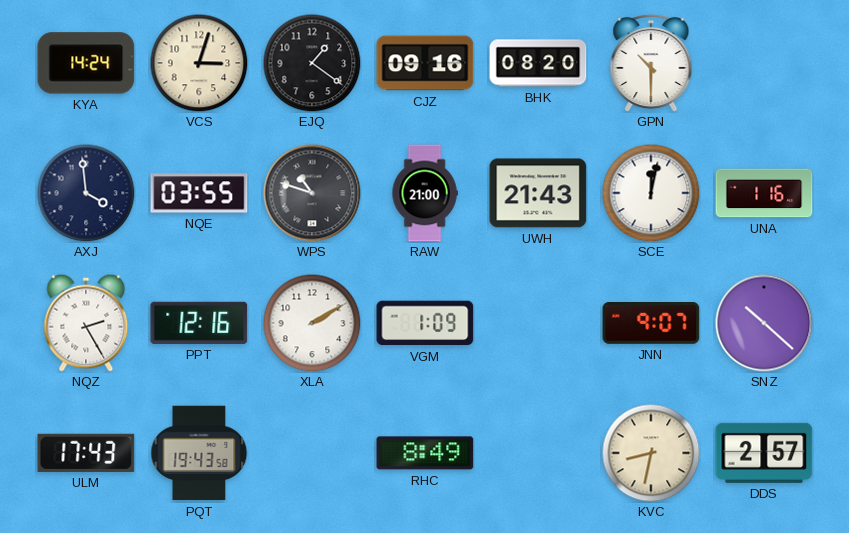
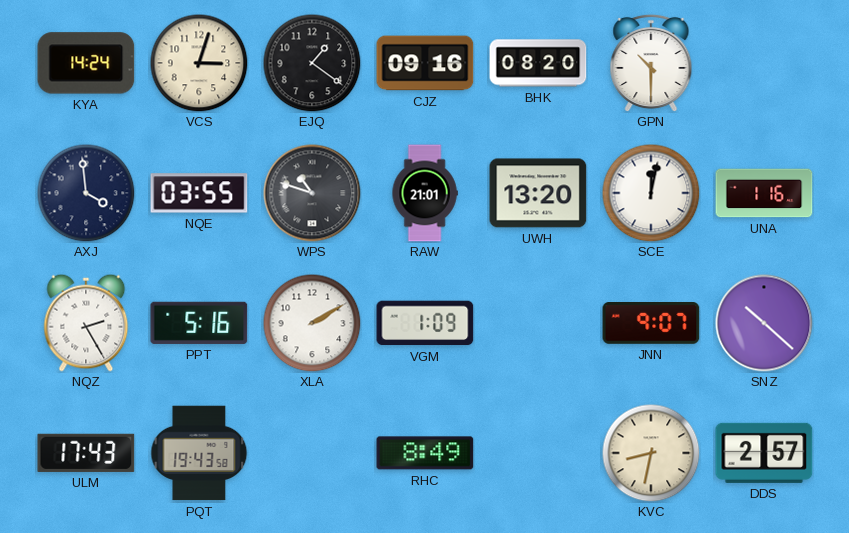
RAW: 21:00 -> 21:01 (425, 193)
UWH: 21:43 -> 13:20 (538, 193)
PPT: 12:16 -> 5:16 (199, 323)
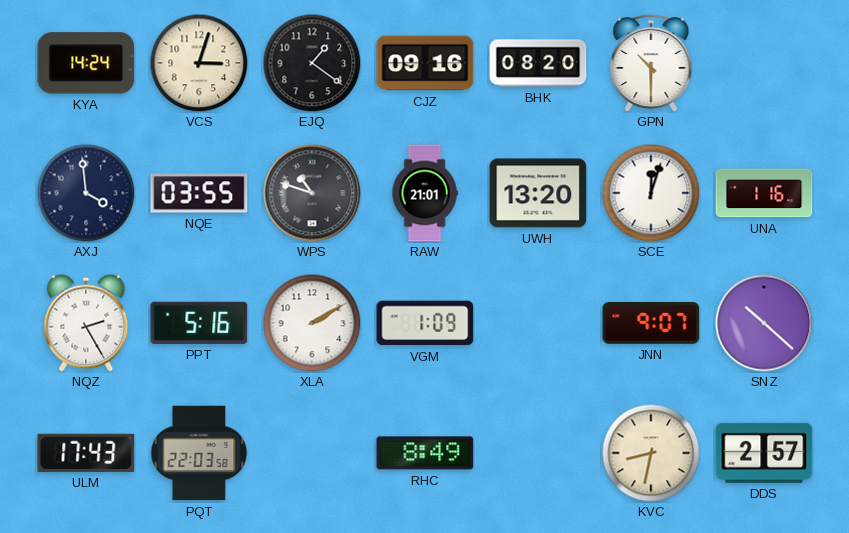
SCE: 12:02 -> 12:03 (651, 193)
PQT: 19:43 -> 22:03 (199, 453)
